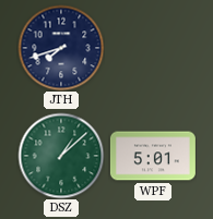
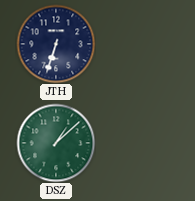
JTH: 7:42 -> 6:33 (56, 44)
WPF: 5:01 -> none (153, 156)
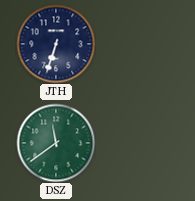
DSZ: 1:08 -> 11:39 (56, 143)
